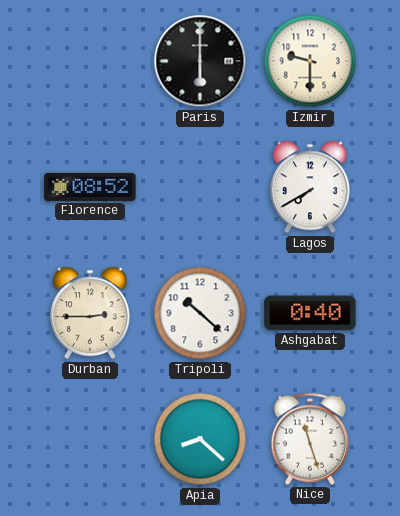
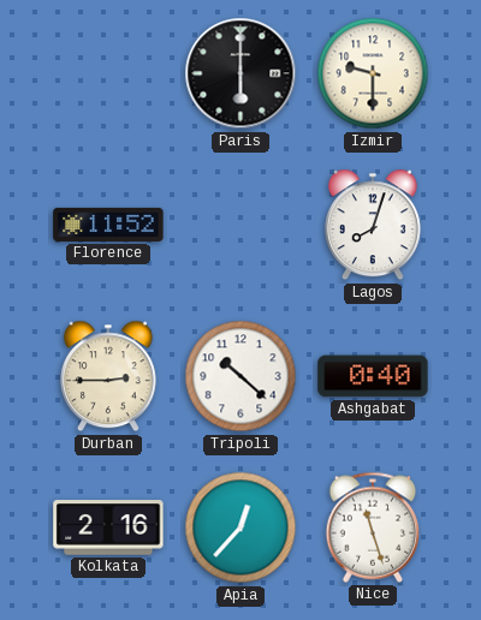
Florence: 08:52 -> 11:52 (108, 225)
Lagos: 7:40 -> 8:03 (373, 225)
Kolkata: none -> 2:16 (108, 527)
Apia: 8:22 -> 12:37 (240, 527)
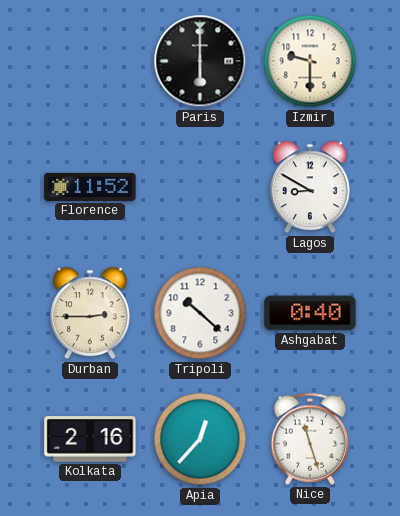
Lagos: 8:03 -> 8:50 (310, 187)
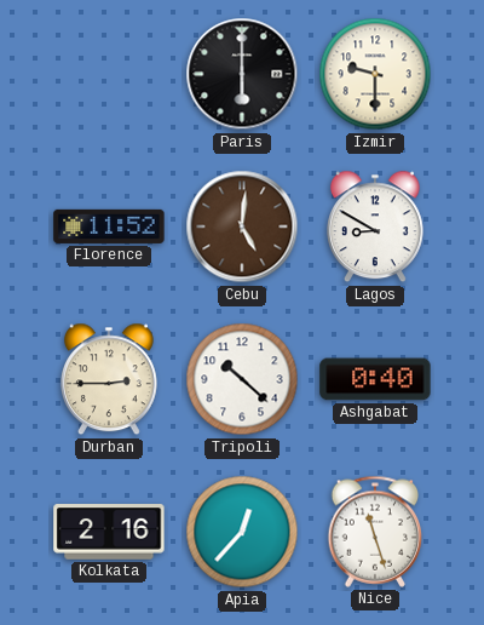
Cebu: none -> 5:01 (242, 227)
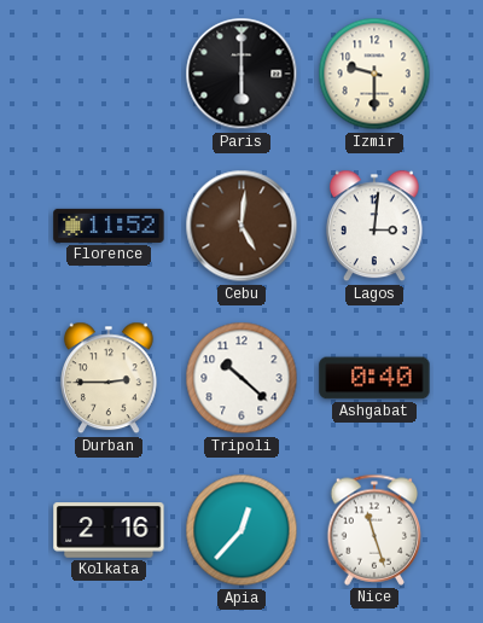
Lagos: 8:50 -> 3:01 (374, 226)
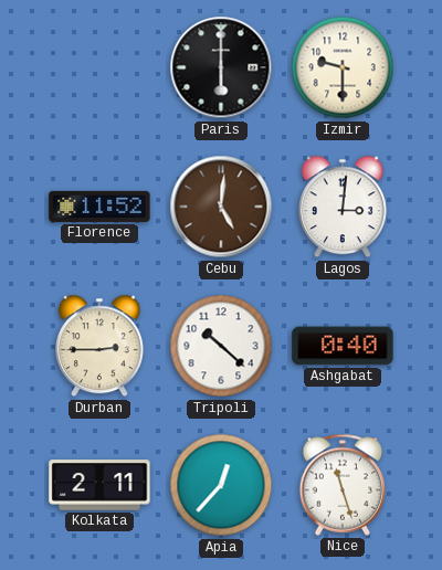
Kolkata: 2:16 -> 2:11 (99, 485)
